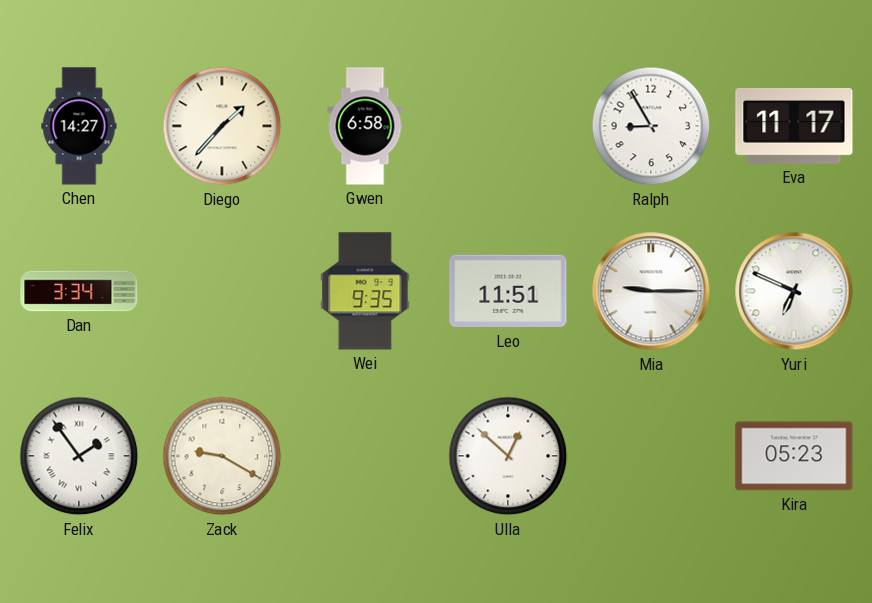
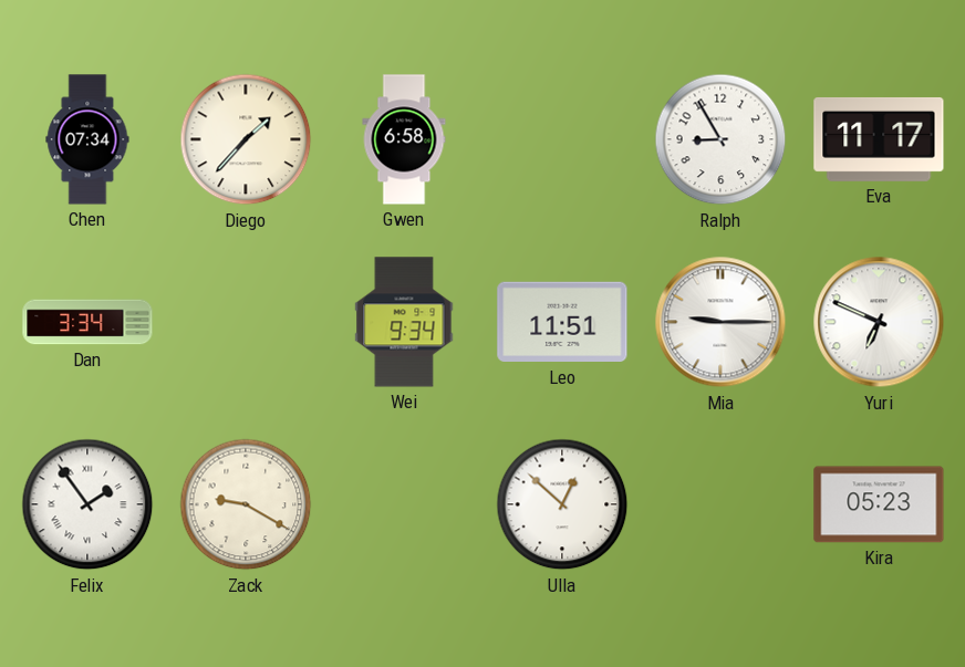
Chen: 14:27 -> 07:34 (87, 139)
Wei: 9:35 -> 9:34 (404, 322)
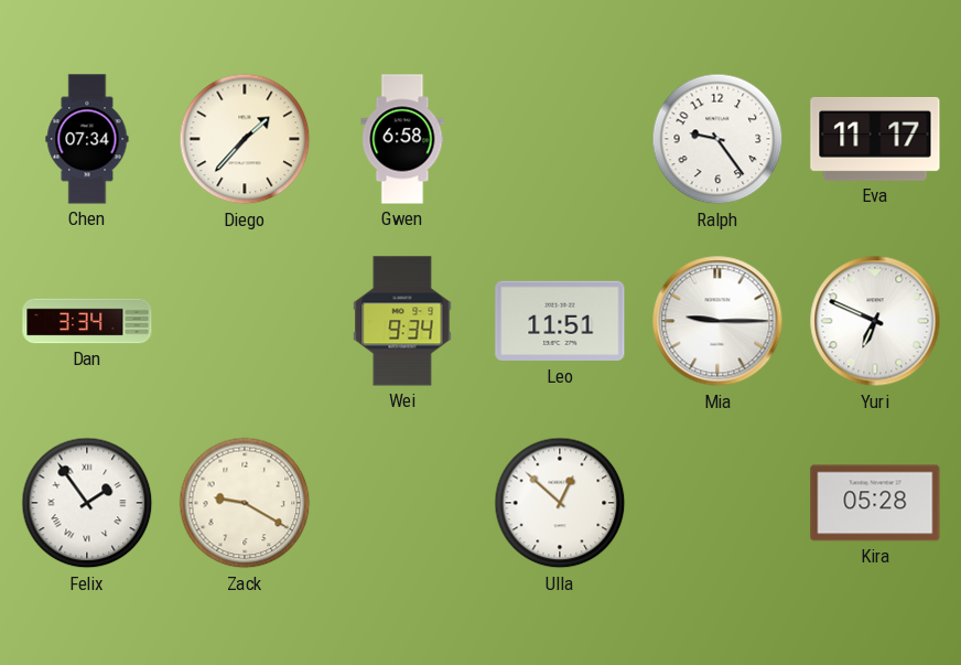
Ralph: 8:55 -> 9:24 (717, 139)
Kira: 05:23 -> 05:28 (875, 503)
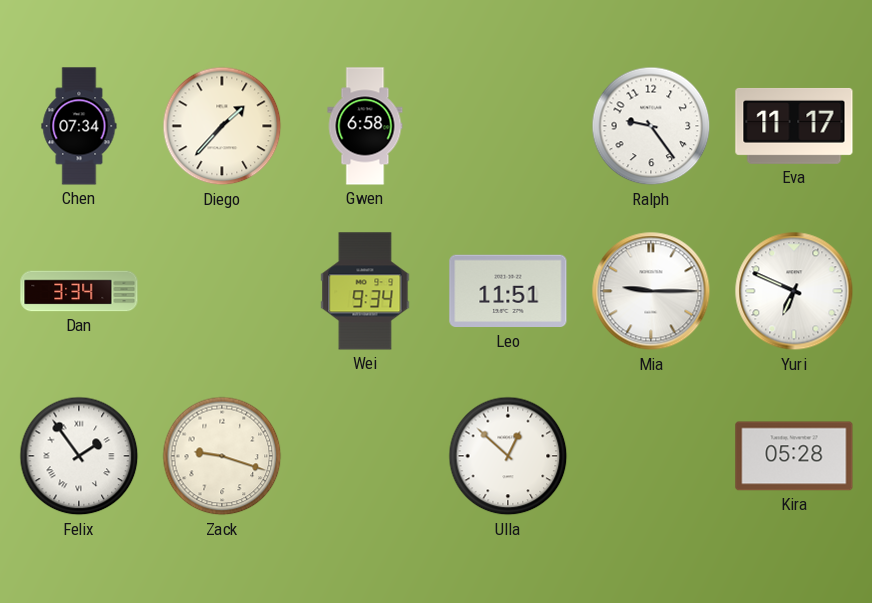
Zack: 9:20 -> 9:18 (222, 456)
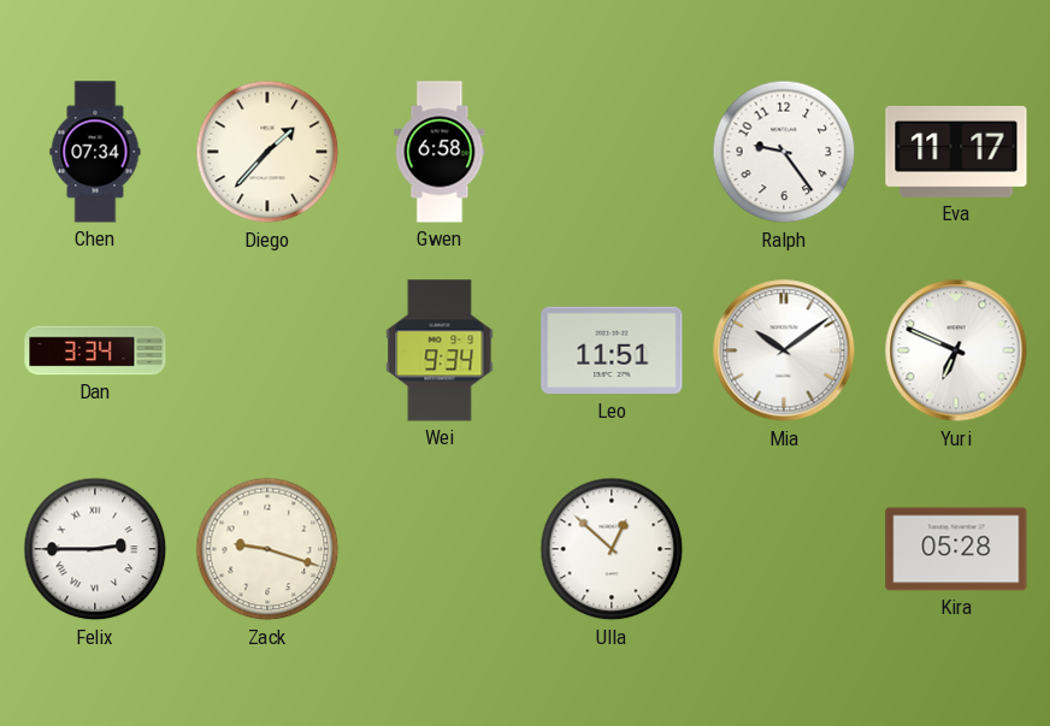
Mia: 9:15 -> 10:09 (784, 350)
Felix: 1:54 -> 2:45 (95, 549)
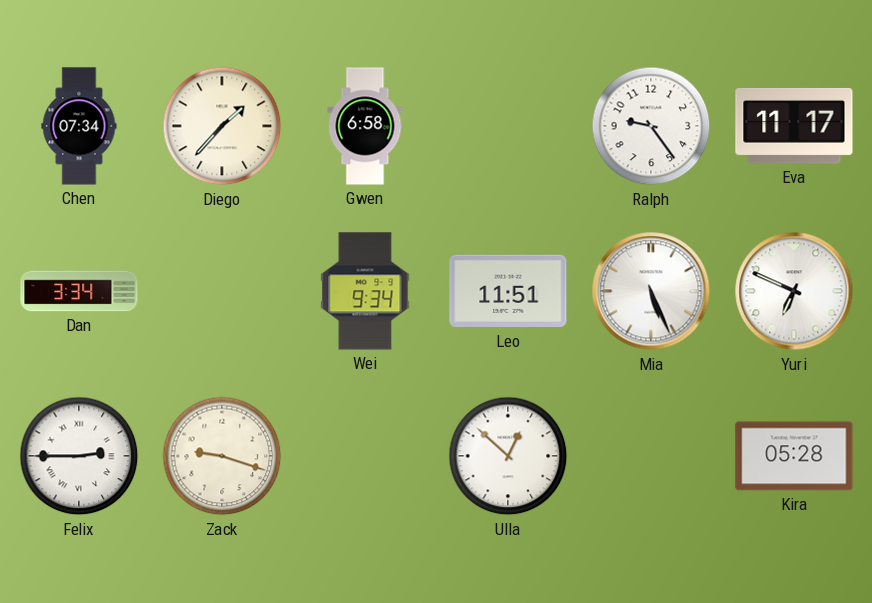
Mia: 10:09 -> 5:26 (651, 291)
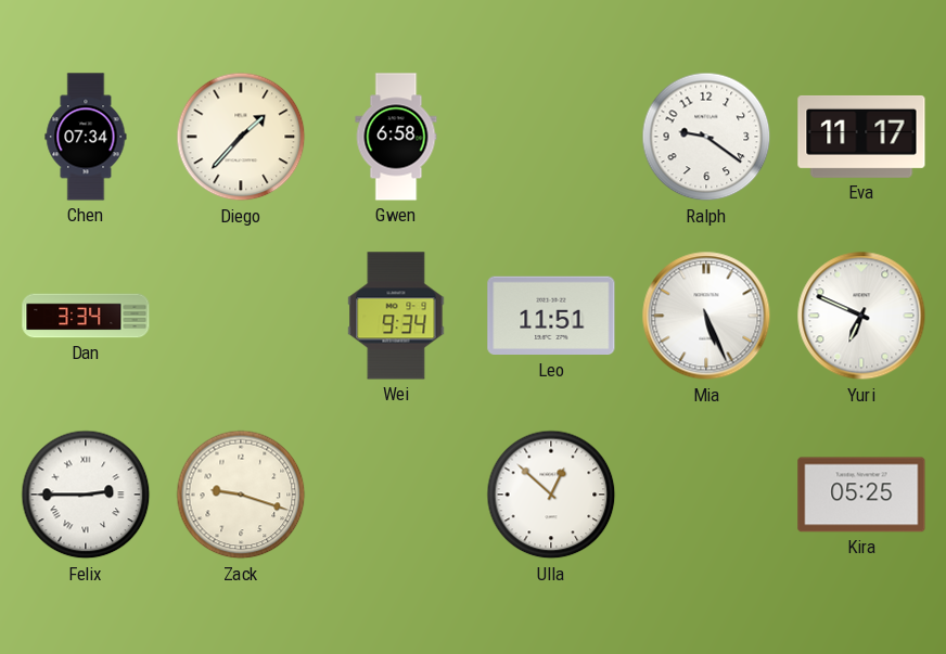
Ralph: 9:24 -> 9:21 (706, 137)
Kira: 05:28 -> 05:25 (861, 495)
